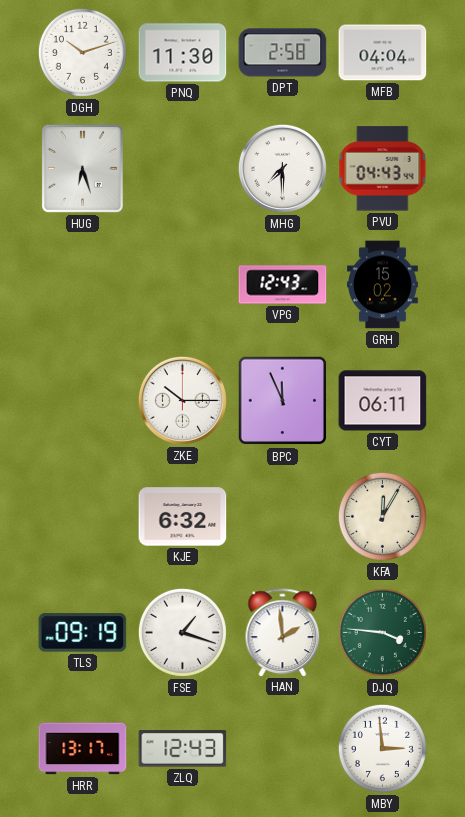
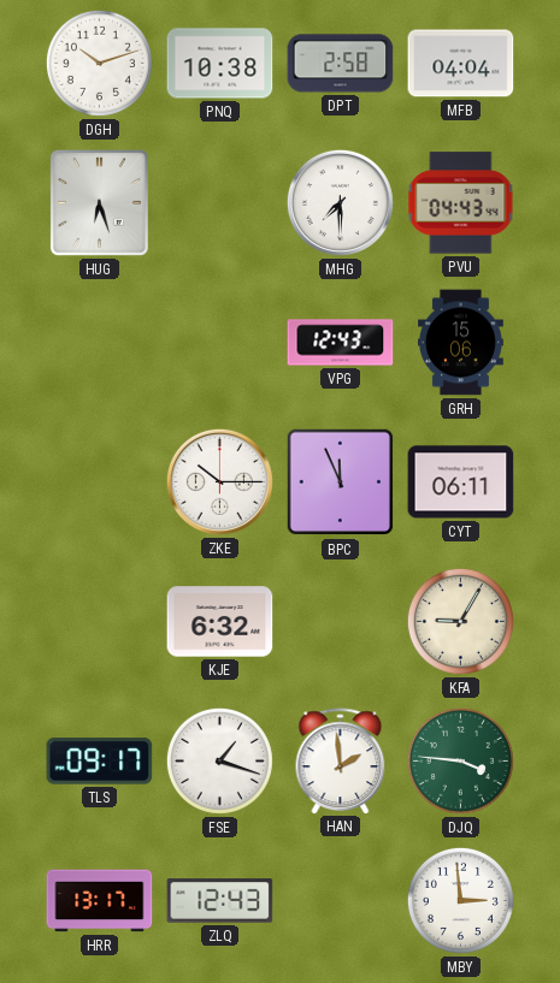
PNQ: 11:30 -> 10:38 (220, 64)
GRH: 15:02 -> 15:06 (461, 343)
KFA: 12:05 -> 9:05 (460, 621)
TLS: 09:19 -> 09:17 (100, 762)
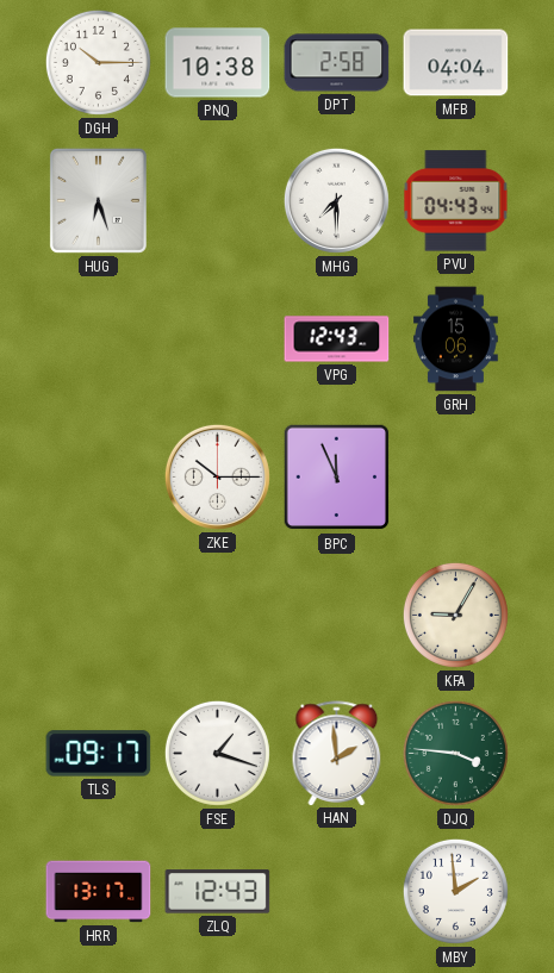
DGH: 10:12 -> 10:15 (98, 62)
CYT: 06:11 -> none (461, 482)
KJE: 6:32 -> none (220, 622)
MBY: 2:59 -> 1:59 (455, 891)
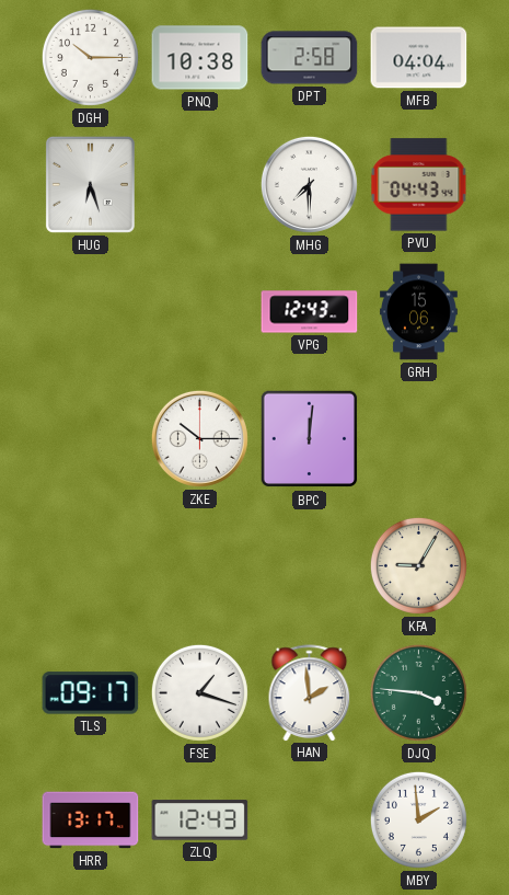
BPC: 11:56 -> 12:01 (310, 439)
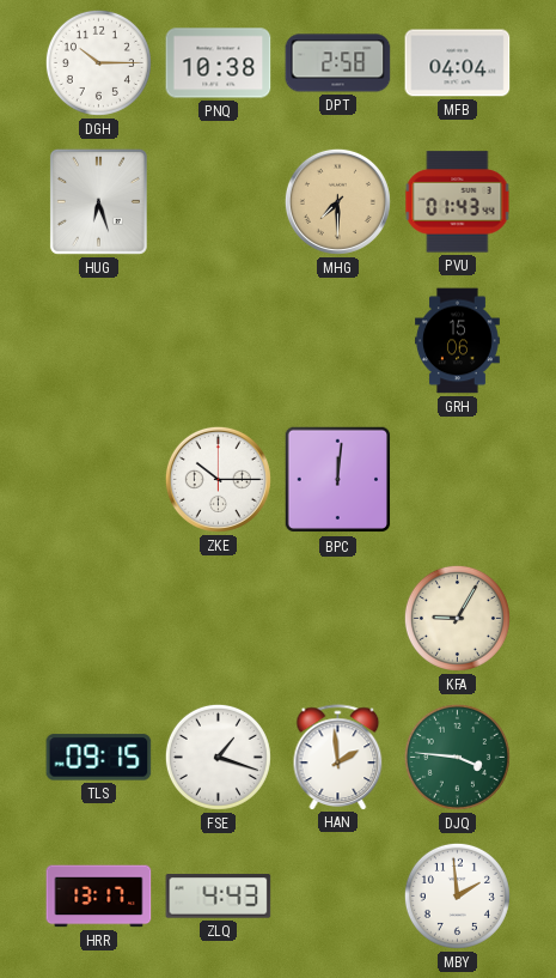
MHG dial: white -> champagne (337, 201)
PVU: 04:43 -> 01:43 (458, 202)
VPG: 12:43 -> none (310, 312)
TLS: 09:17 -> 09:15 (99, 758)
ZLQ: 12:43 -> 4:43 (219, 897)
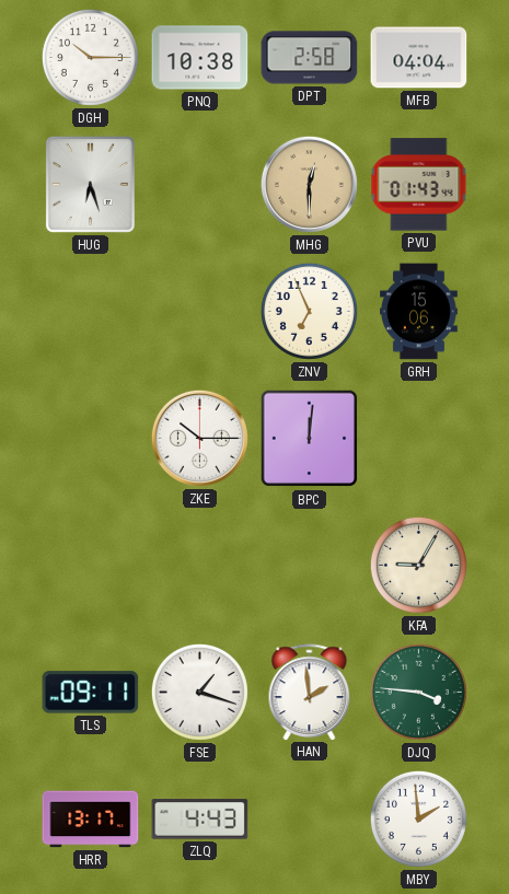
MHG: 7:30 -> 12:30 (309, 184)
ZNV: none -> 6:56 (309, 311)
TLS: 09:15 -> 09:11 (91, 693)
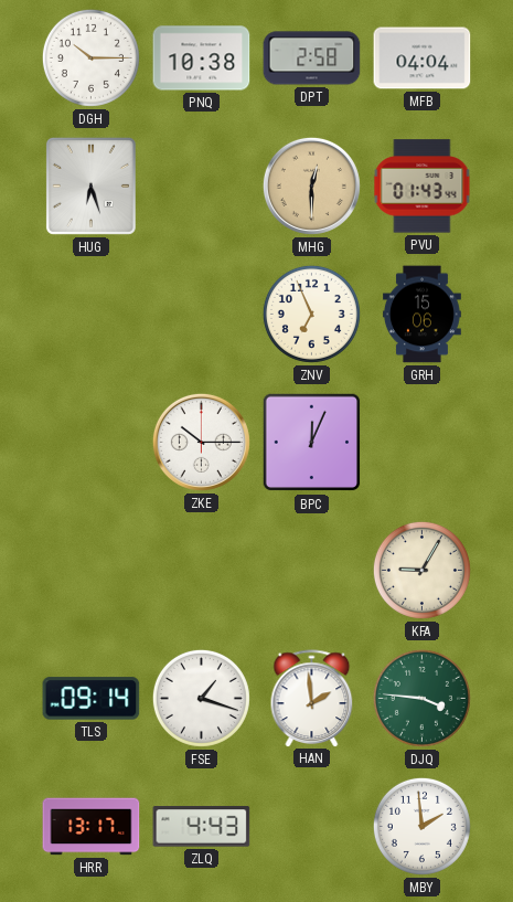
BPC: 12:01 -> 12:04 (312, 443)
TLS: 09:11 -> 09:14 (92, 699)
